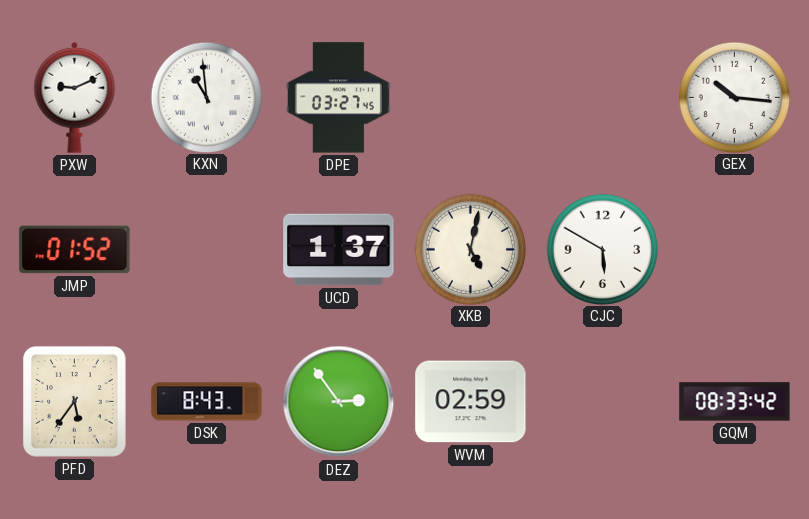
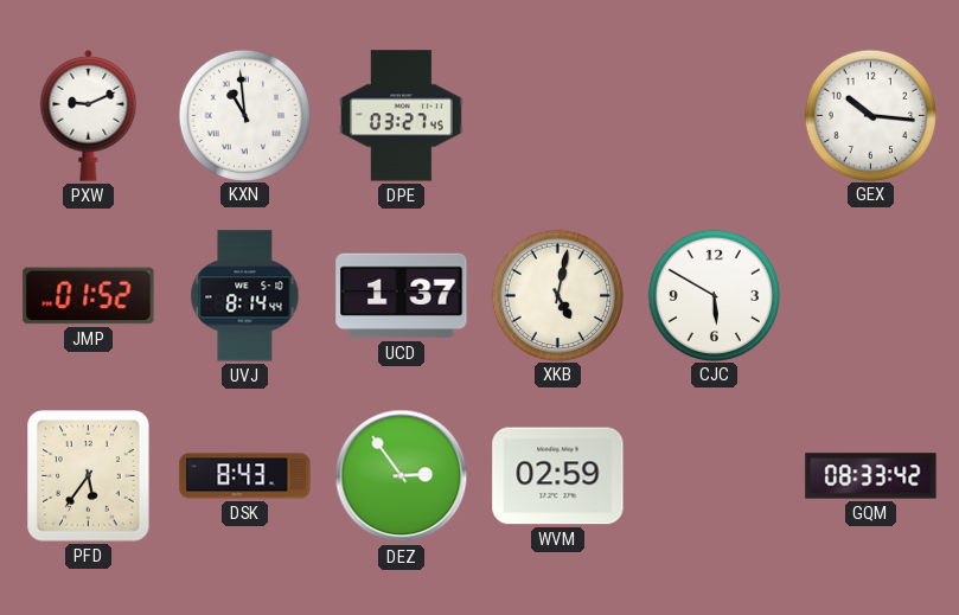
UVJ: none -> 8:14 (245, 296)
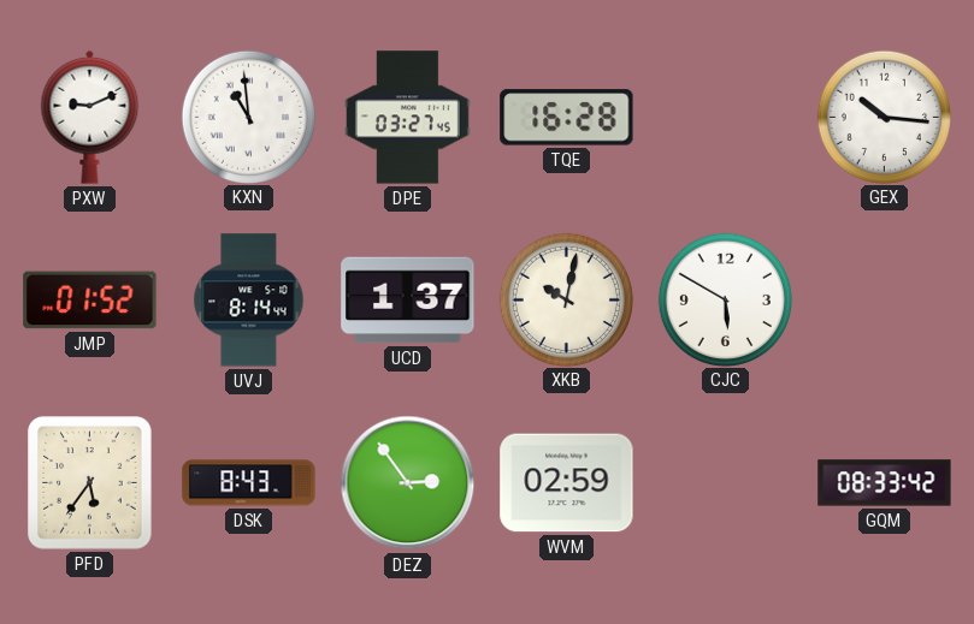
TQE: none -> 16:28 (567, 118)
XKB: 5:02 -> 10:02 (566, 299)
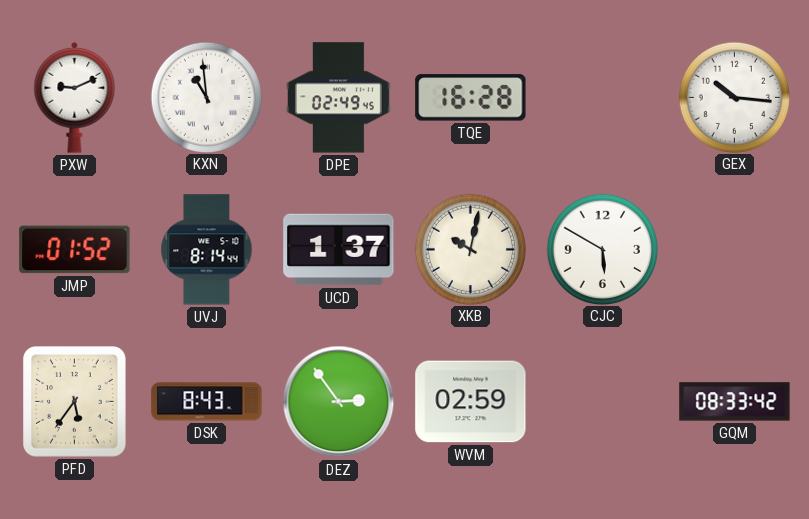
DPE: 03:27 -> 02:49 (338, 98)
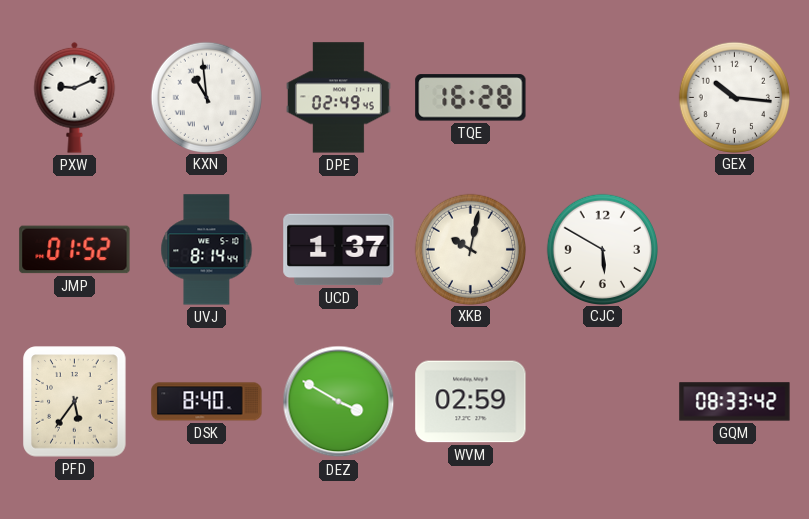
DSK: 8:43 -> 8:40 (207, 402)
DEZ: 2:54 -> 3:50 (339, 402)
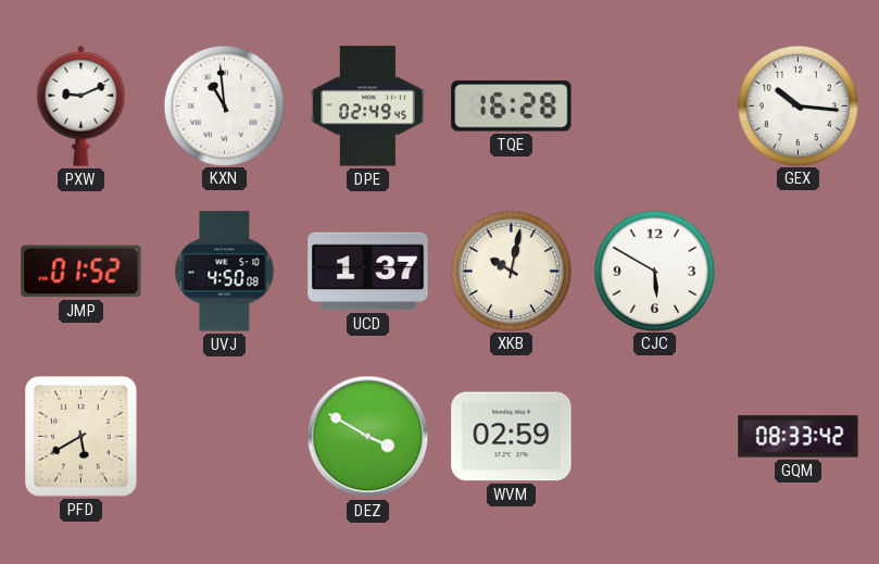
UVJ: 8:14 -> 4:50 (225, 272)
PFD: 5:36 -> 5:40 (81, 437)
DSK: 8:40 -> none (207, 402)
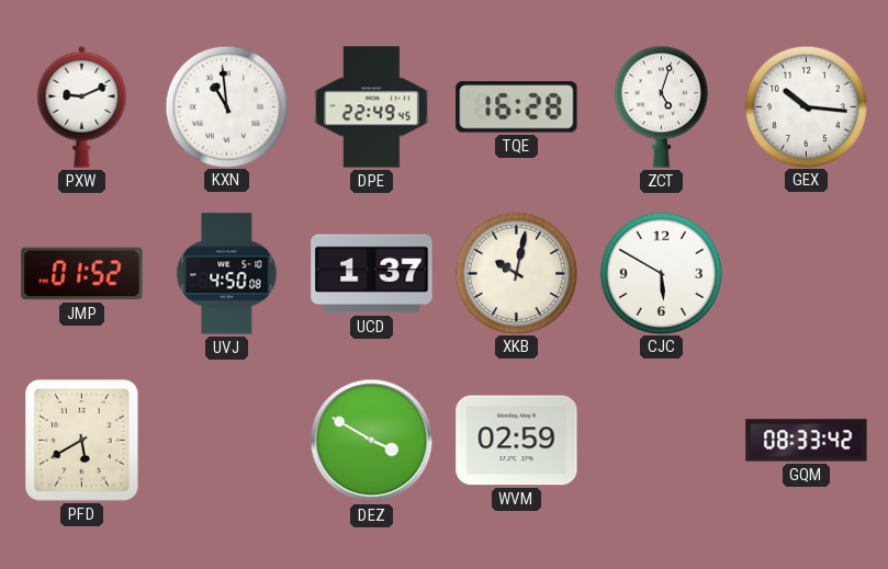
DPE: 02:49 -> 22:49 (371, 107)
ZCT: none -> 5:03 (661, 106)
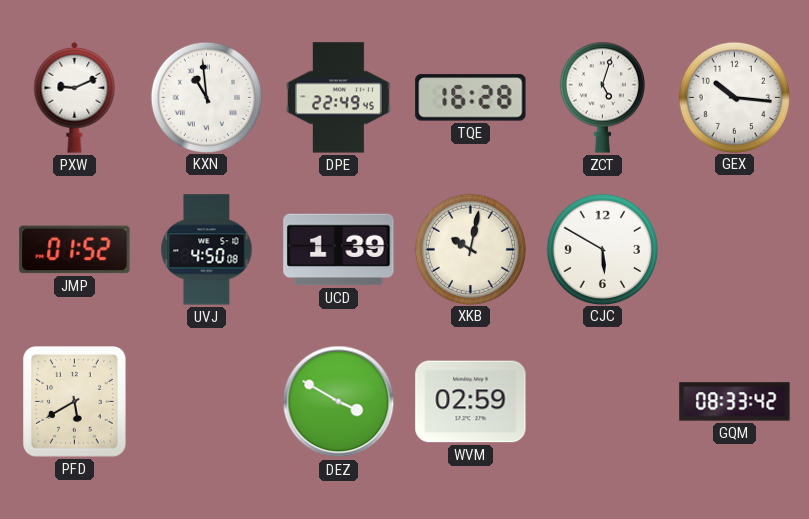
UCD: 1:37 -> 1:39 (339, 250)
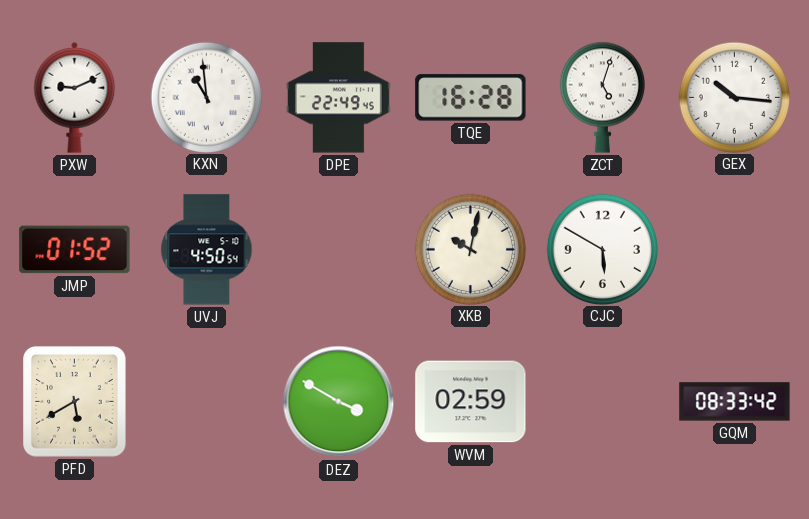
UVJ: 4:50:08 -> 4:50:54 (207, 250)
UCD: 1:39 -> none (339, 250)
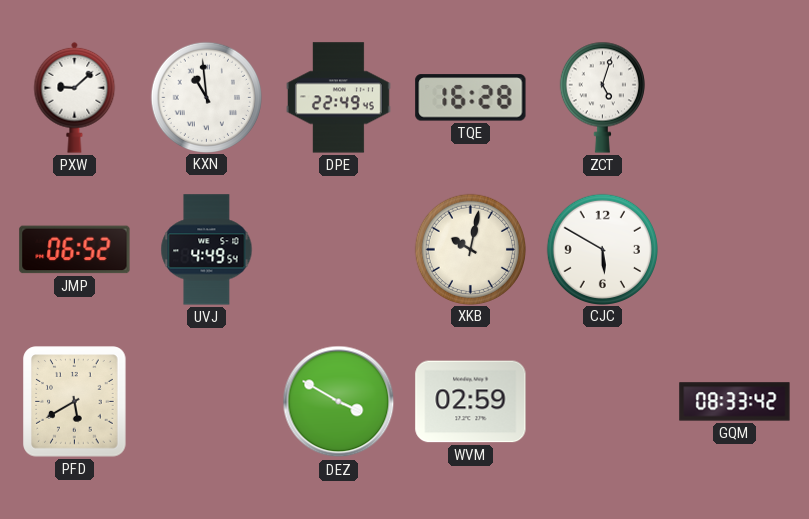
PXW: 9:11 -> 9:08 (75, 97)
GEX: 10:16 -> none (734, 97)
JMP: 01:52 -> 06:52 (75, 250)
UVJ: 4:50 -> 4:49 (207, 250)
